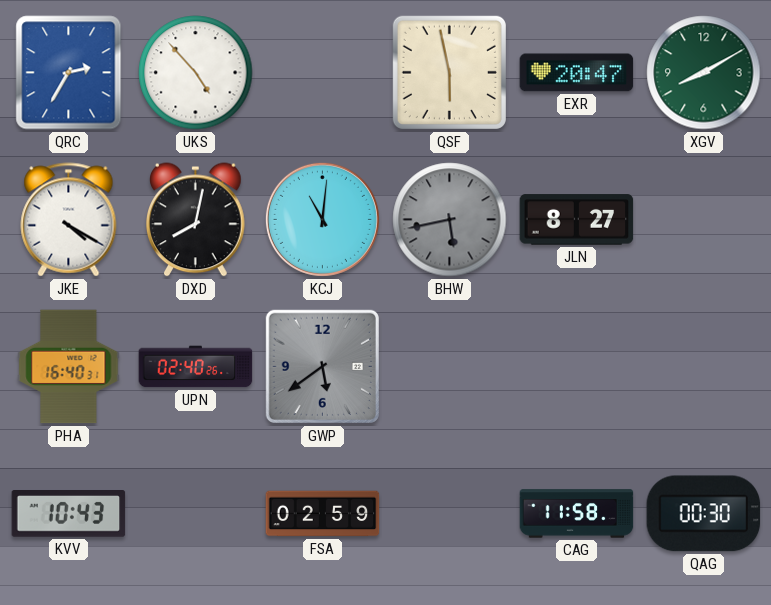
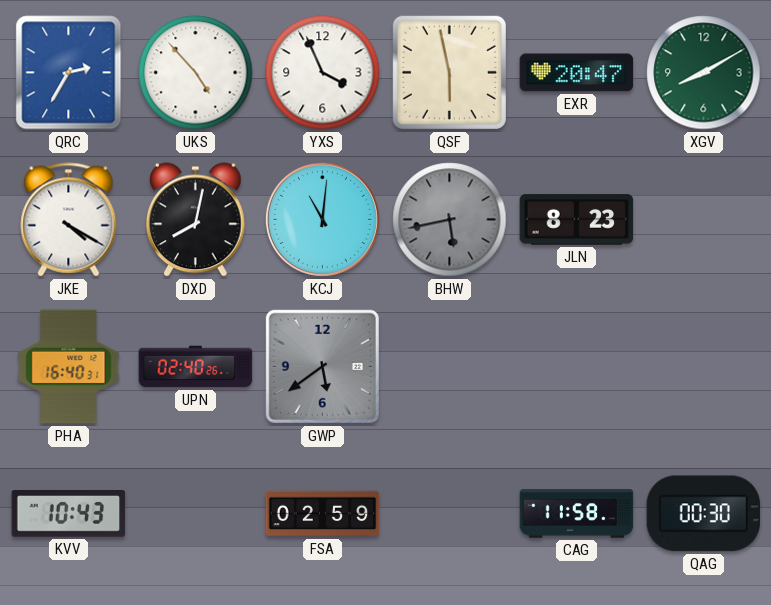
YXS: none -> 3:56 (323, 73)
JLN: 8:27 -> 8:23 (577, 220)
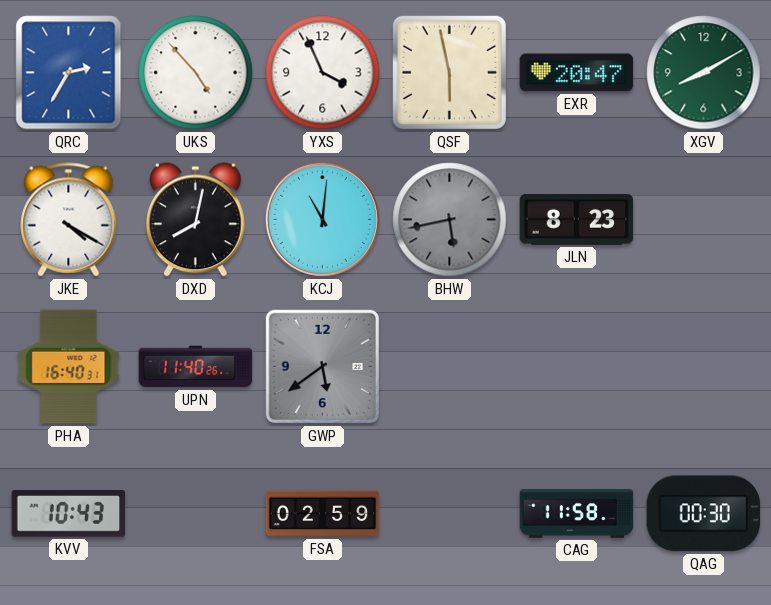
UPN: 02:40 -> 11:40 (196, 367)
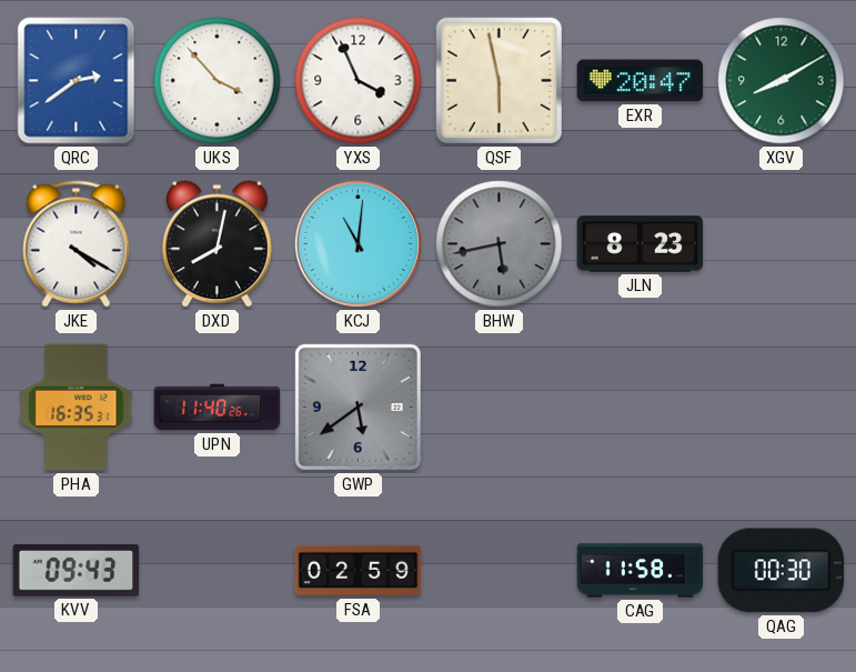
QRC: 2:35 -> 2:39 (77, 81)
UKS: 4:53 -> 3:53 (218, 81)
PHA: 16:40 -> 16:35 (77, 408)
KVV: 10:43 -> 09:43 (77, 571)
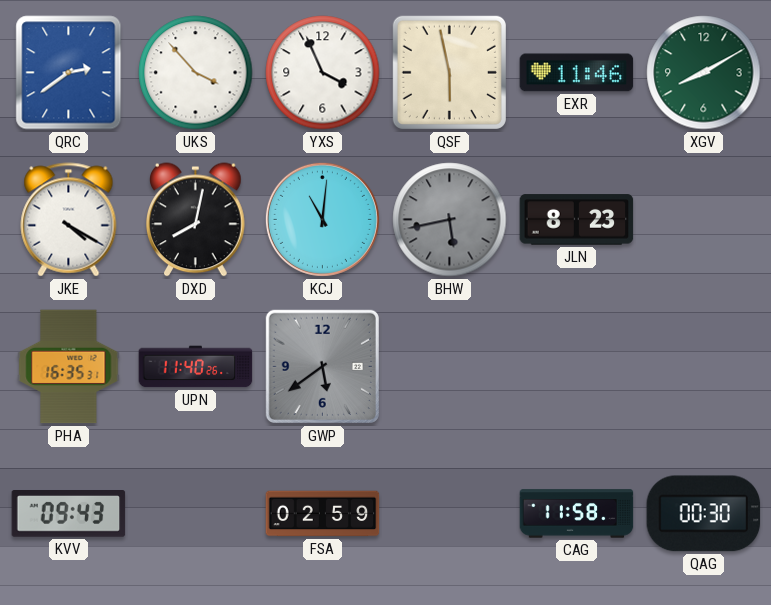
EXR: 20:47 -> 11:46 (577, 73)
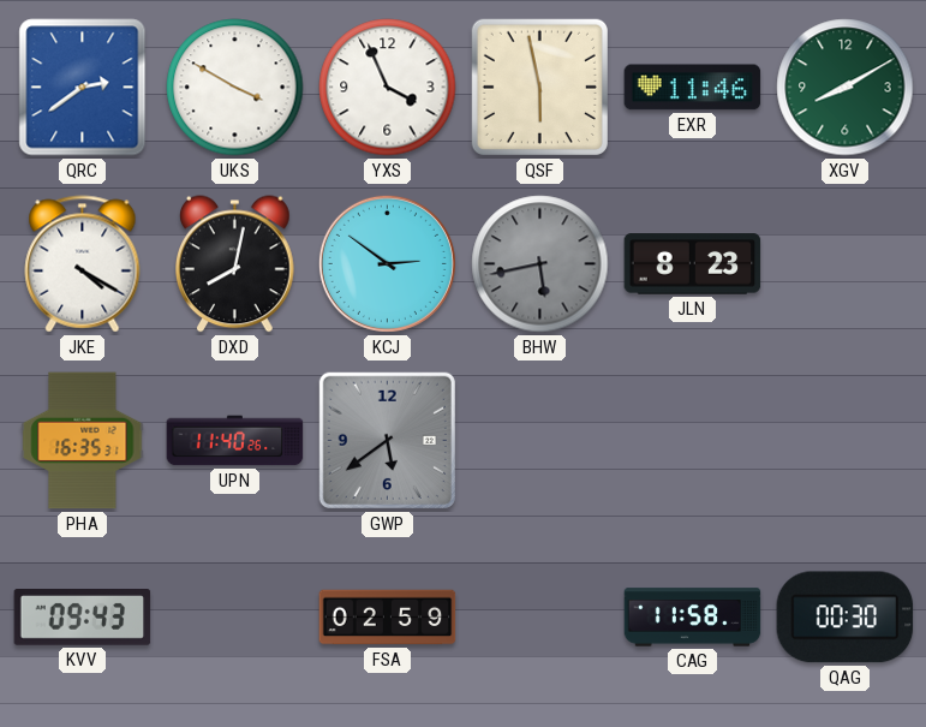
UKS: 3:53 -> 3:50 (235, 88)
KCJ: 11:01 -> 2:51 (387, 263)
